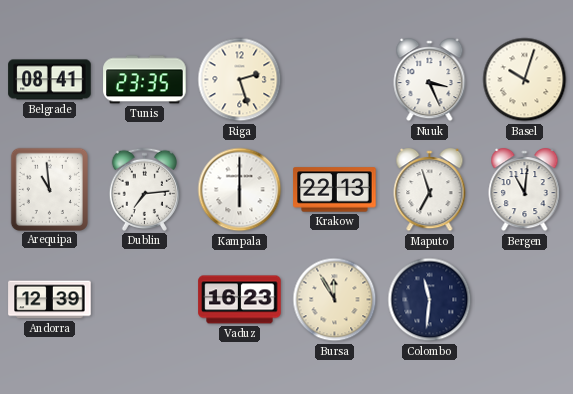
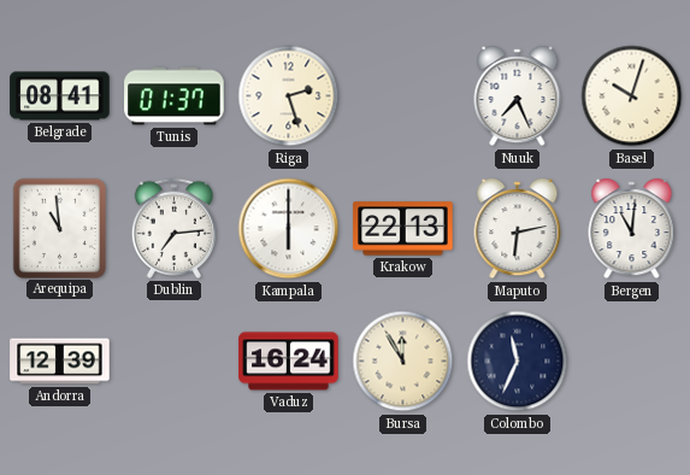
Tunis: 23:35 -> 01:37 (175, 96)
Nuuk: 3:26 -> 7:26 (518, 96)
Maputo: 6:57 -> 6:13 (518, 229)
Vaduz: 16:23 -> 16:24 (289, 362)
Colombo: 11:31 -> 11:34 (518, 362)
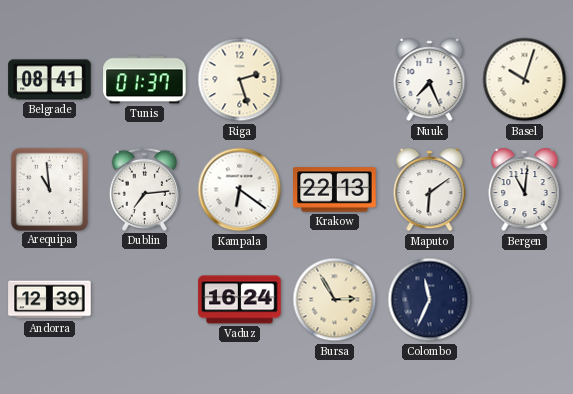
Kampala: 6:00 -> 6:21 (240, 190)
Maputo: 6:13 -> 6:09 (430, 190)
Bursa: 11:55 -> 2:55 (335, 300)
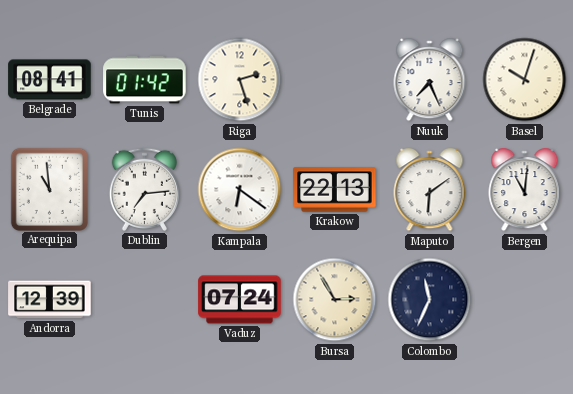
Tunis: 01:37 -> 01:42 (145, 80)
Vaduz: 16:24 -> 07:24 (240, 300)
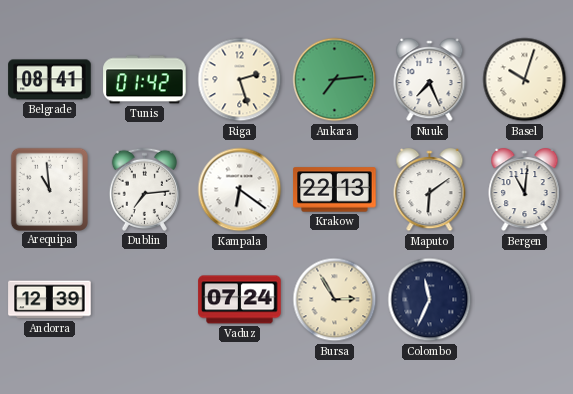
Ankara: none -> 7:14 (335, 80)
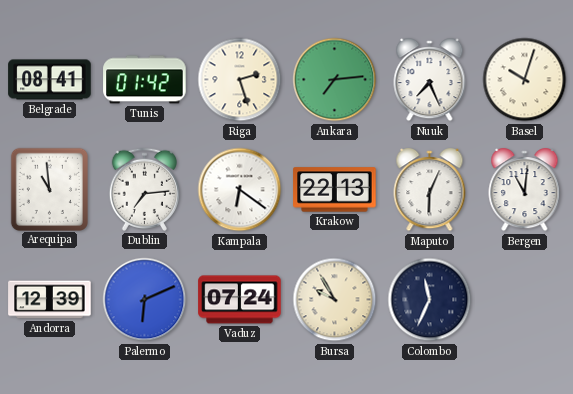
Maputo: 6:09 -> 6:04 (430, 190)
Palermo: none -> 6:11 (145, 300)
Bursa: 2:55 -> 9:55 (335, 300)
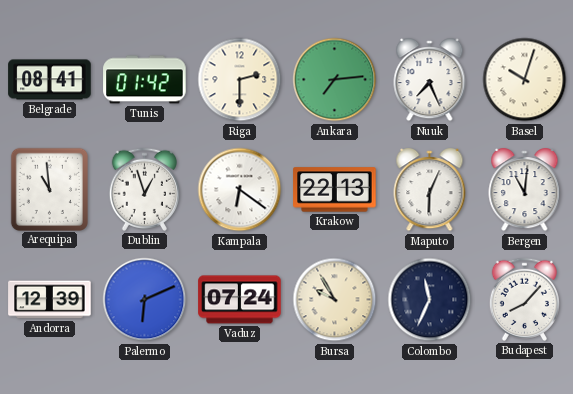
Riga: 2:27 -> 2:30 (240, 80)
Dublin: 7:14 -> 12:57 (144, 189)
Budapest: none -> 8:07 (524, 299)
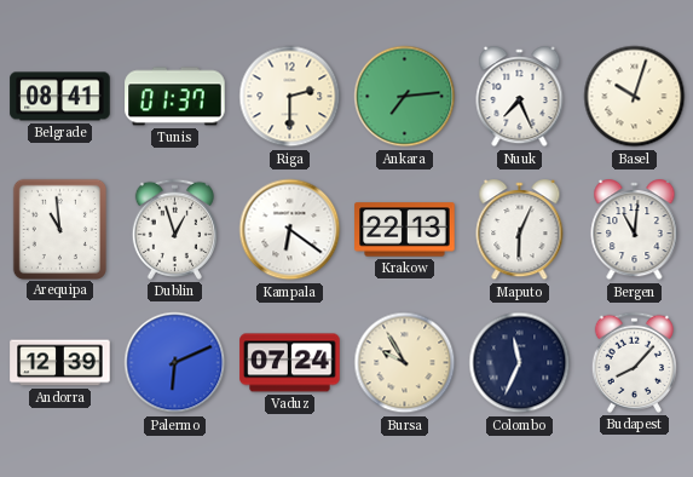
Tunis: 01:42 -> 01:37 (175, 97)
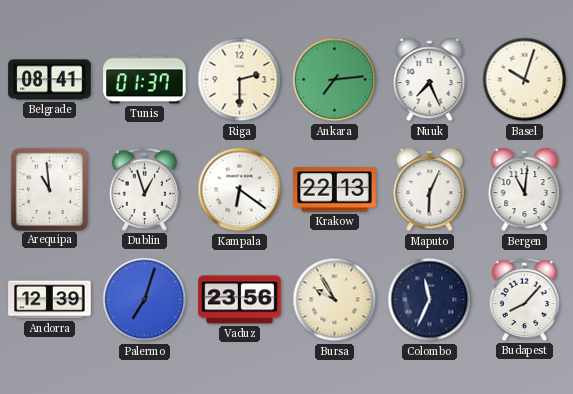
Palermo: 6:11 -> 7:03 (145, 300)
Vaduz: 07:24 -> 23:56 (240, 300)
